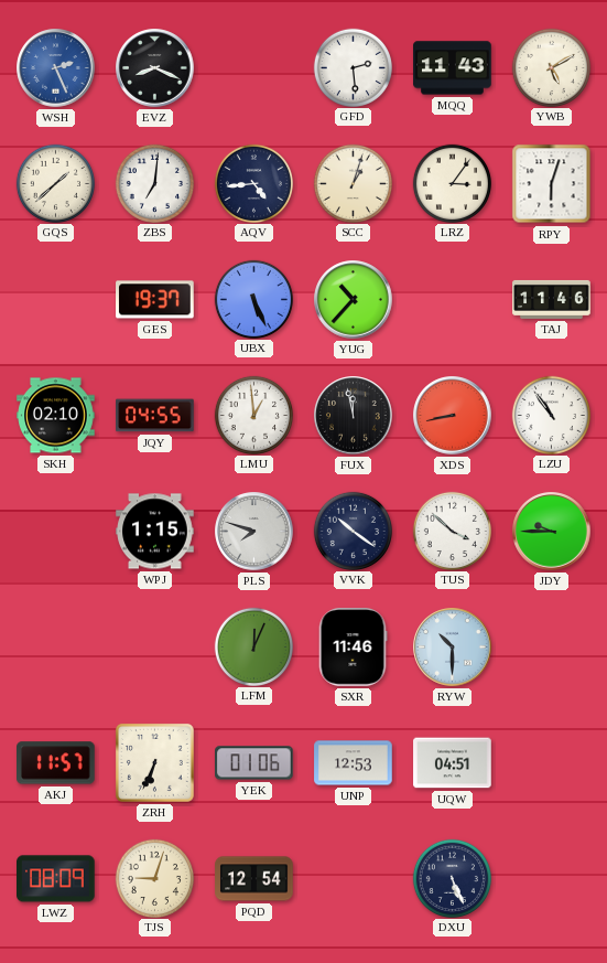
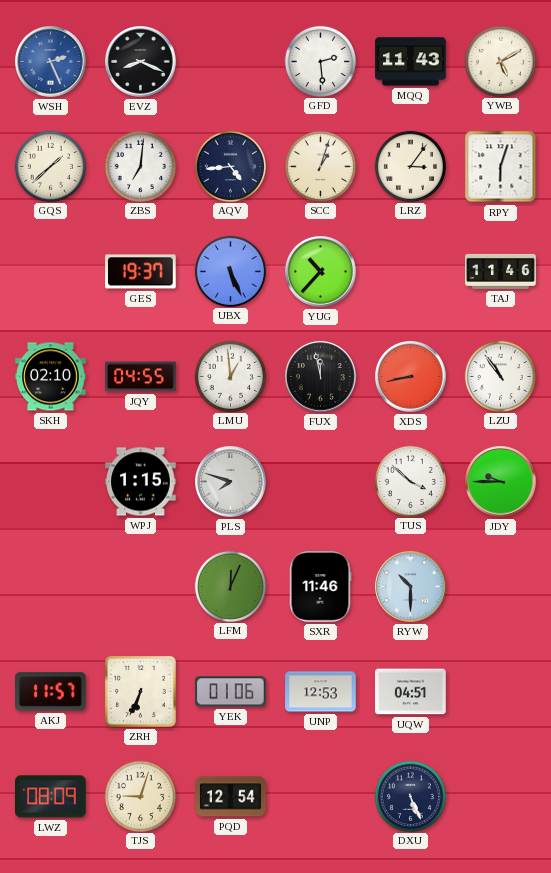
VVK: 10:21 -> none (353, 531)
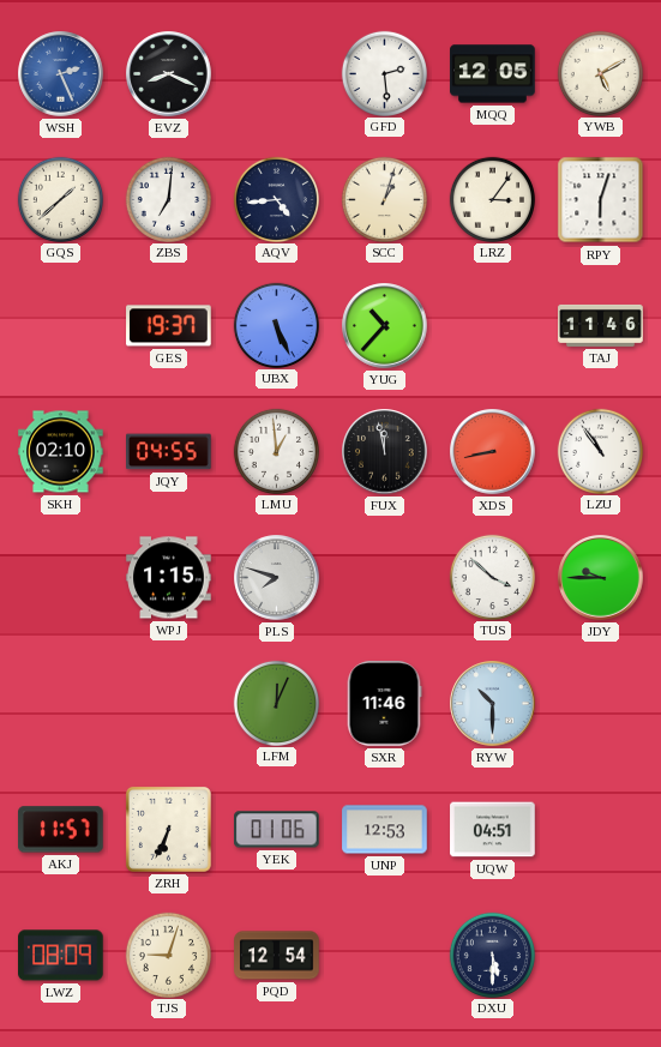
MQQ: 11:43 -> 12:05 (493, 74)
DXU: 5:26 -> 5:30 (492, 955)
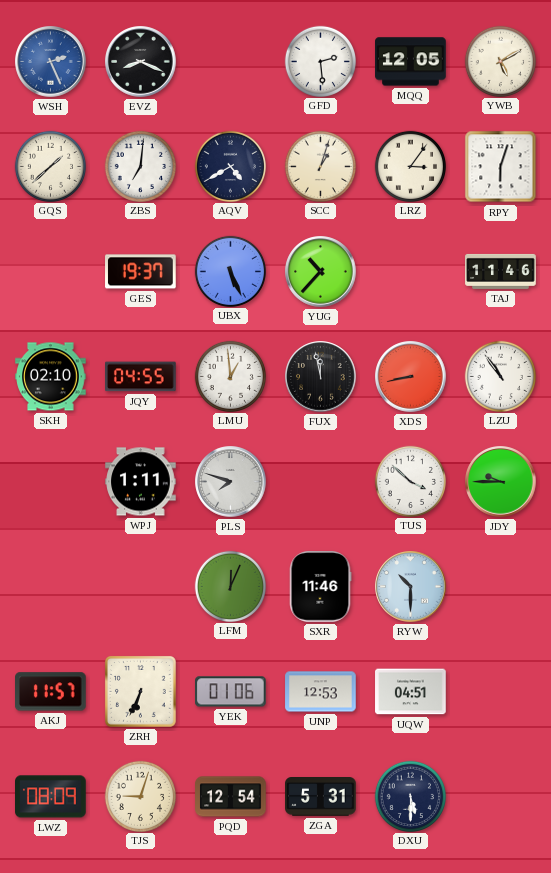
AQV: 4:44 -> 4:40 (230, 166)
WPJ: 1:15 -> 1:11 (141, 482)
ZGA: none -> 5:31 (321, 797)
